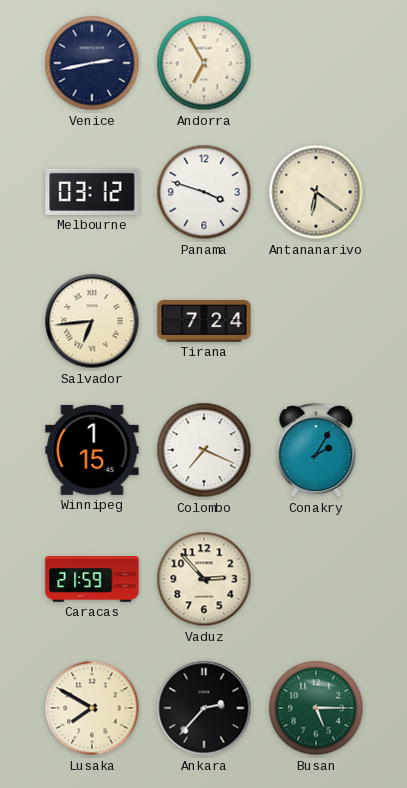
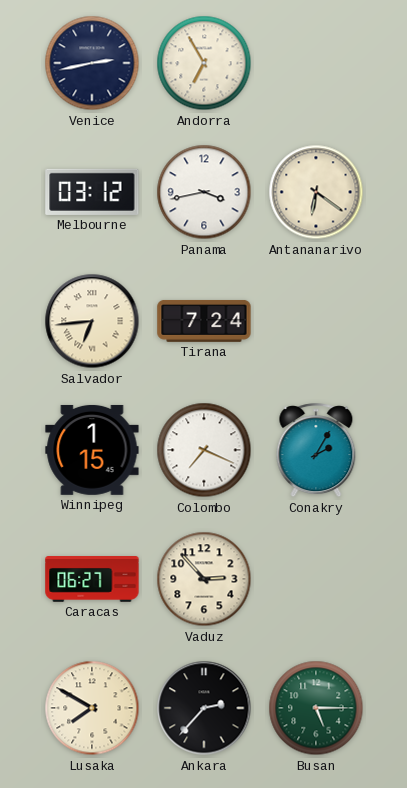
Panama: 3:48 -> 3:43 (204, 192)
Caracas: 21:59 -> 06:27 (92, 579)
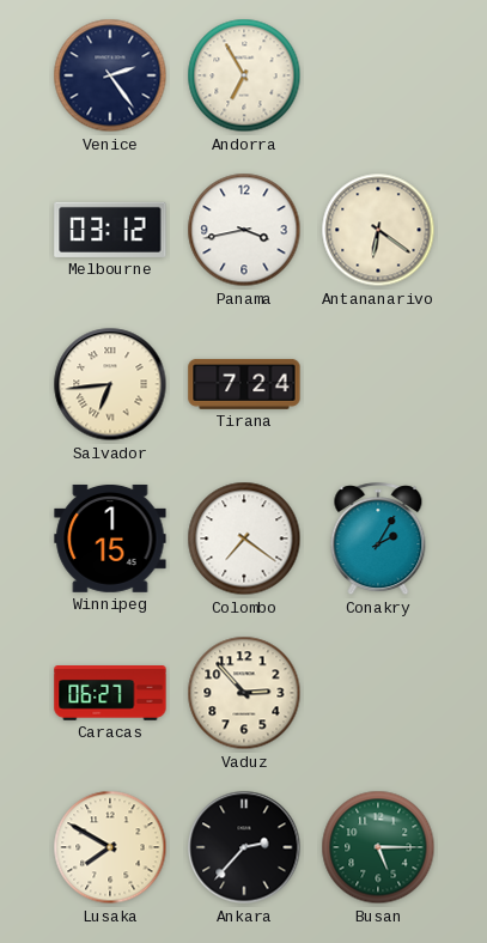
Venice: 2:43 -> 2:24 (110, 75)
Colombo: 7:19 -> 7:21 (244, 539)
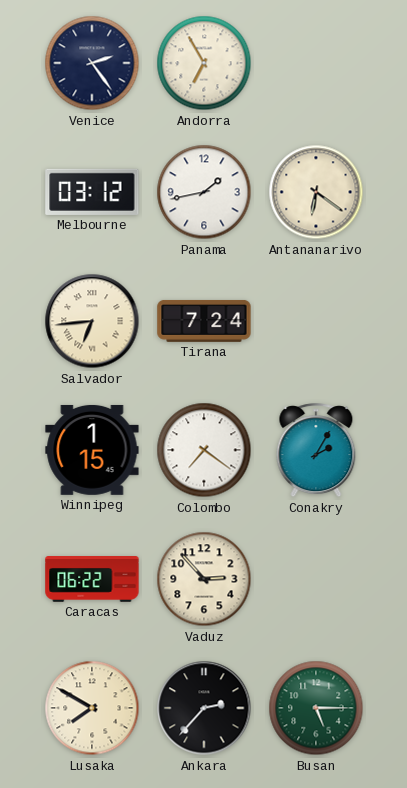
Panama: 3:43 -> 1:43 (204, 192)
Caracas: 06:27 -> 06:22 (92, 579)
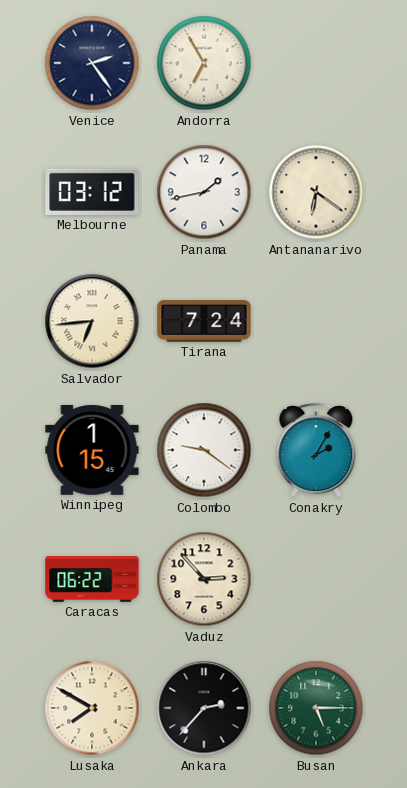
Colombo: 7:21 -> 9:21 (204, 450)
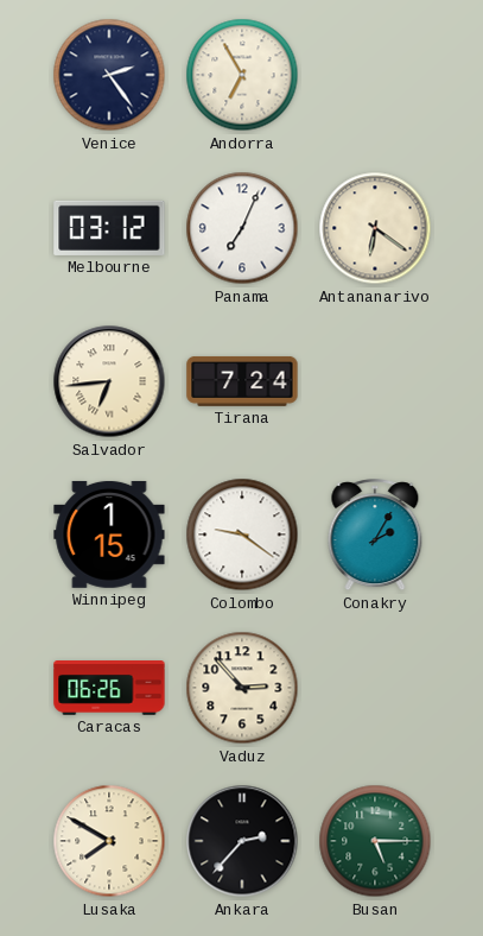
Panama: 1:43 -> 7:04 (242, 228)
Caracas: 06:22 -> 06:26 (109, 688)
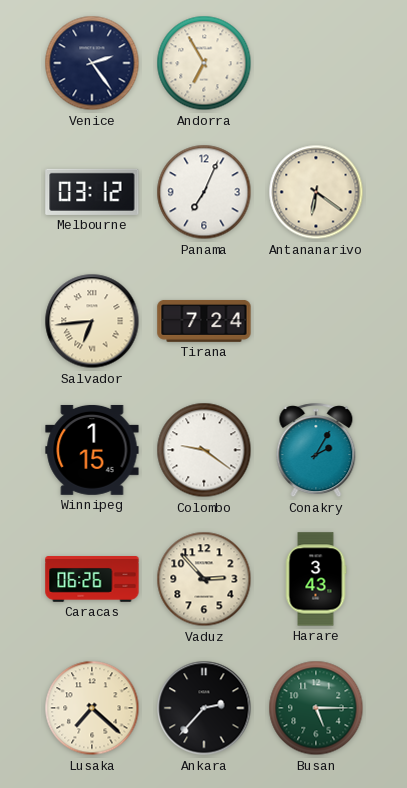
Harare: none -> 3:43 (316, 579)
Lusaka: 7:50 -> 7:22 (92, 708)
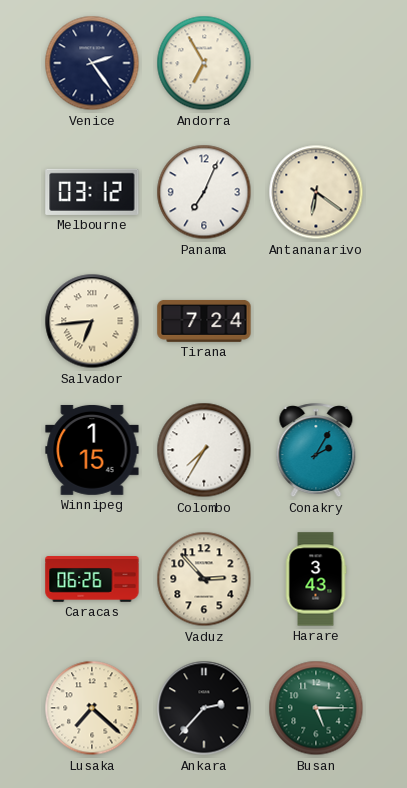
Colombo: 9:21 -> 7:35 (204, 450)
